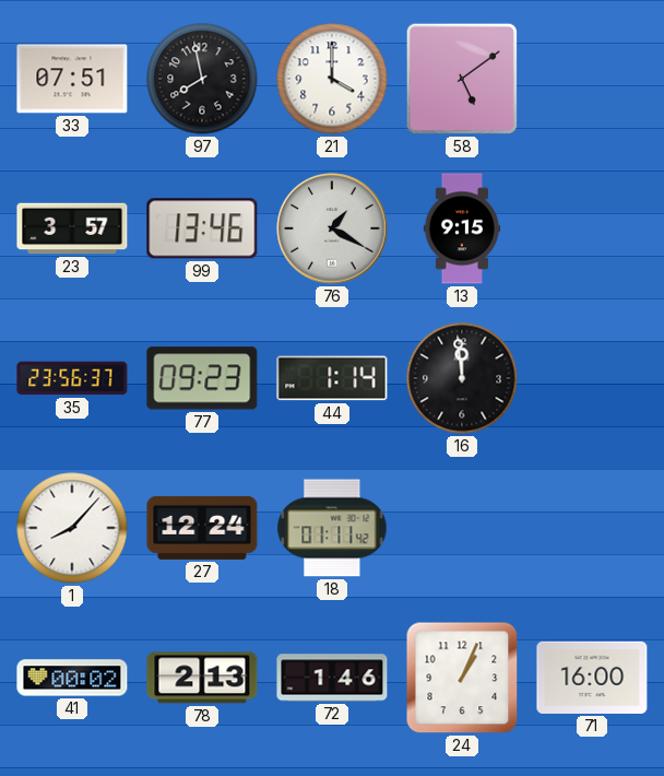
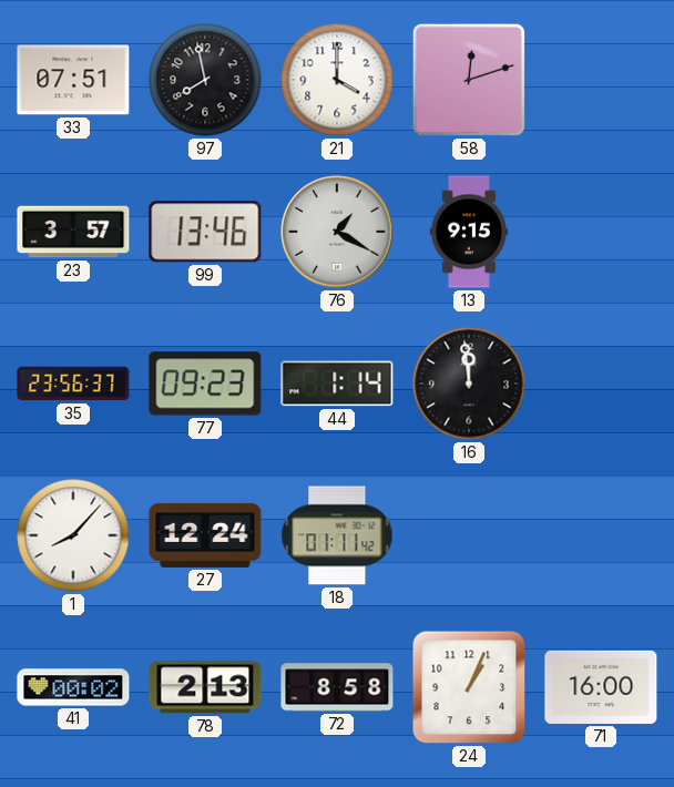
58: 5:09 -> 12:12 (469, 80)
72: 1:46 -> 8:58 (337, 687)
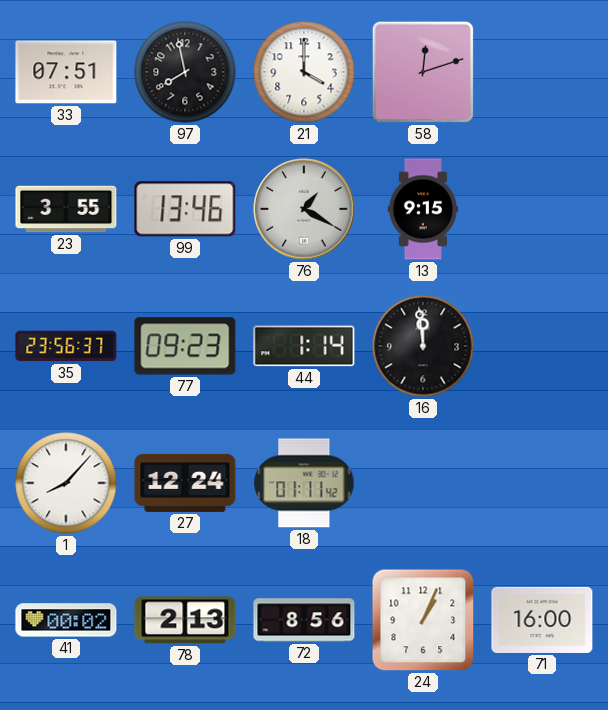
23: 3:57 -> 3:55 (66, 209)
72: 8:58 -> 8:56 (304, 620)
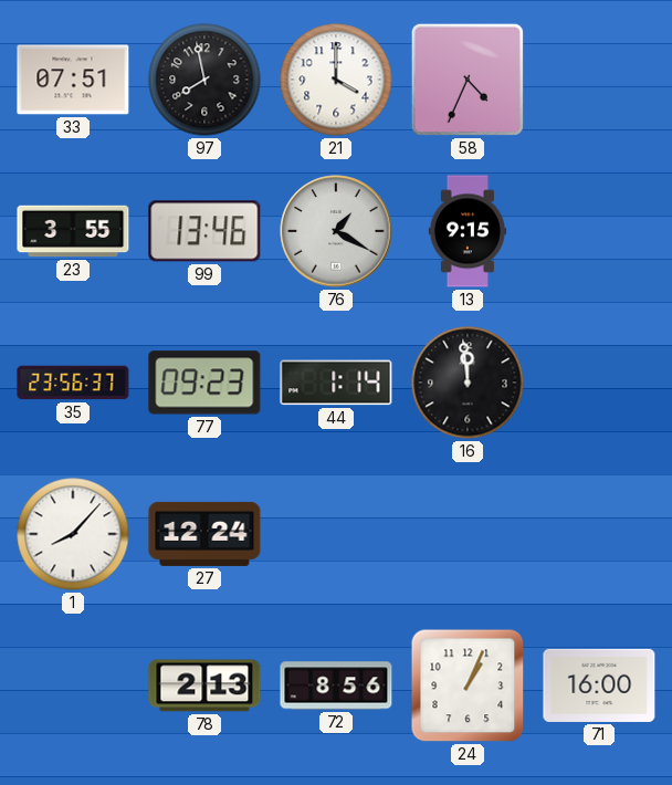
58: 12:12 -> 4:34 (468, 80)
18: 01:11 -> none (304, 483)
41: 00:02 -> none (66, 620)
